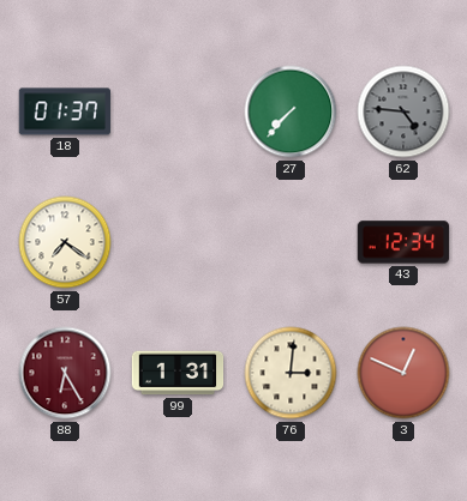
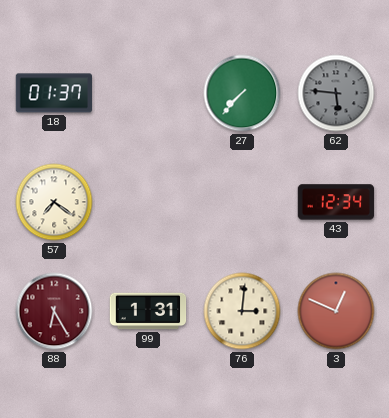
62: 4:46 -> 5:46 (336, 93)
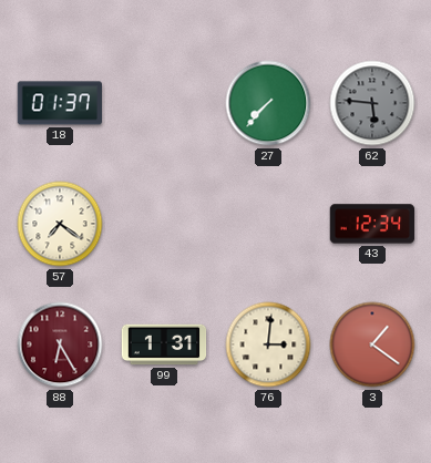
3: 12:49 -> 1:21 (372, 344)
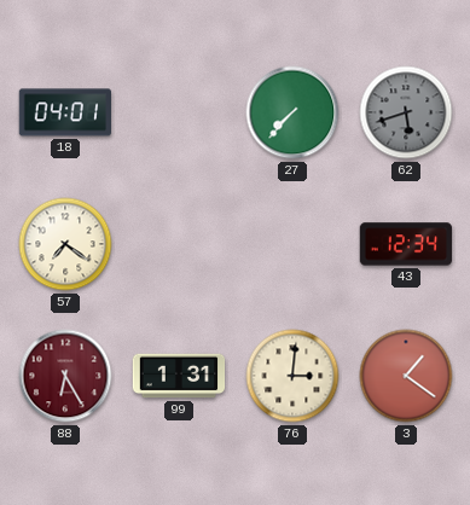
18: 01:37 -> 04:01 (64, 112)
62: 5:46 -> 5:42 (406, 112)
